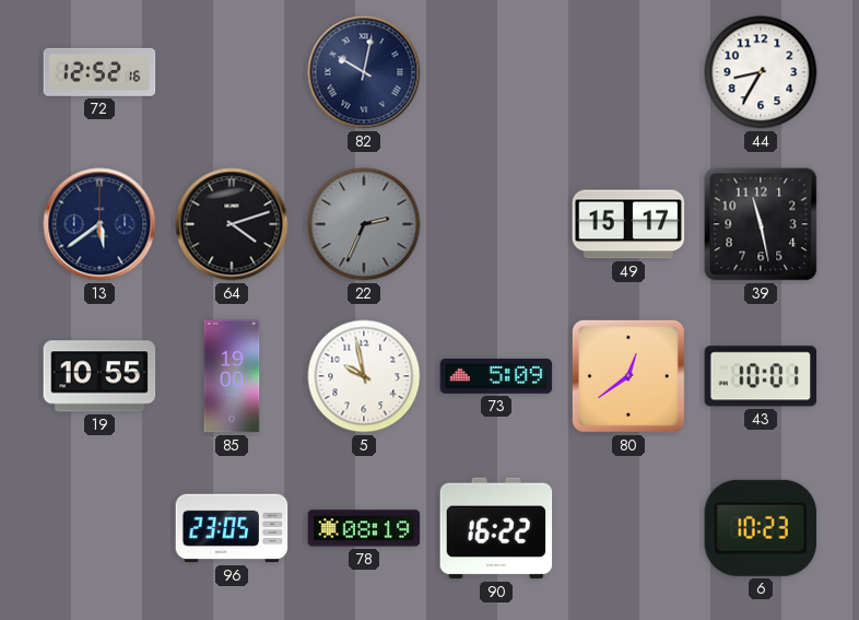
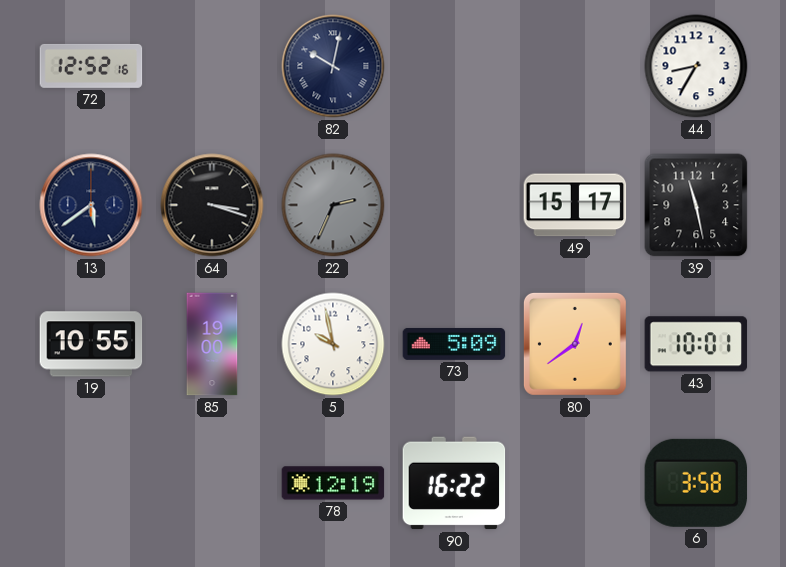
64: 4:12 -> 3:18 (212, 205)
96: 23:05 -> none (232, 528)
78: 08:19 -> 12:19 (333, 483)
6: 10:23 -> 3:58 (696, 483)
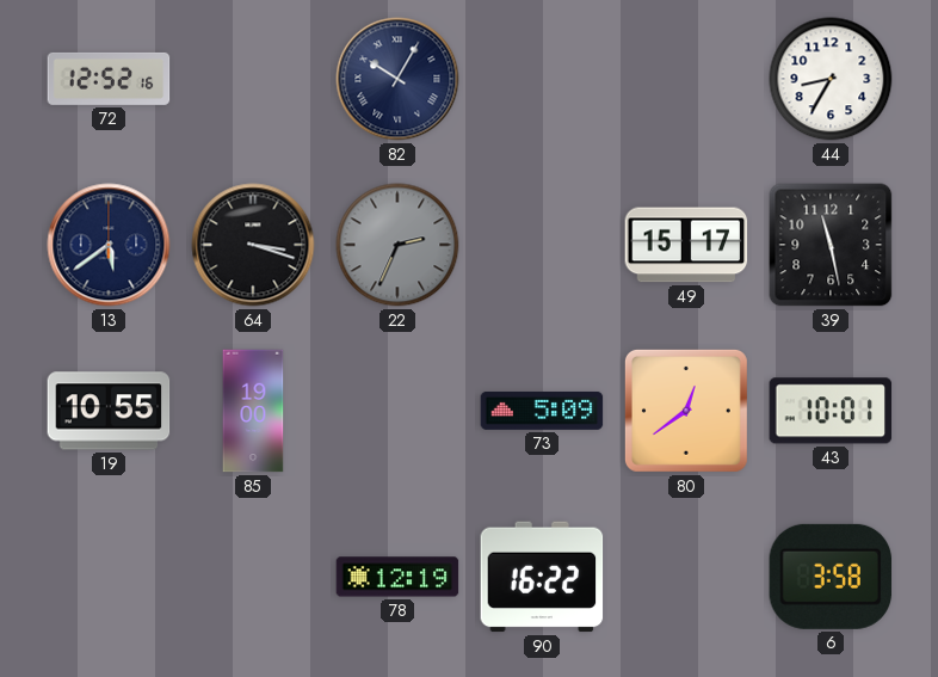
82: 10:02 -> 10:05 (397, 79)
5: 9:58 -> none (333, 344)
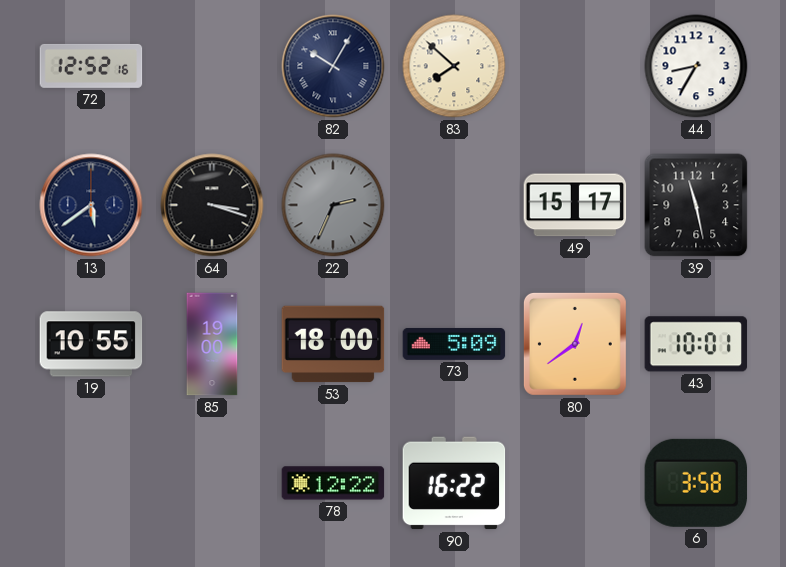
83: none -> 7:52 (454, 66)
53: none -> 18:00 (333, 344)
78: 12:19 -> 12:22 (333, 483)
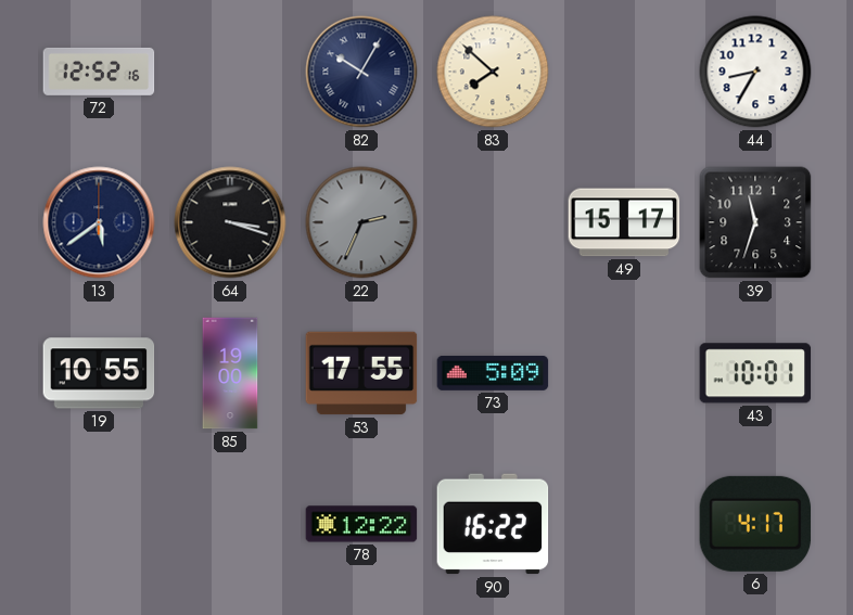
39: 11:28 -> 11:33 (755, 222)
53: 18:00 -> 17:55 (361, 373)
80: 12:39 -> none (575, 344)
6: 3:58 -> 4:17 (755, 524)
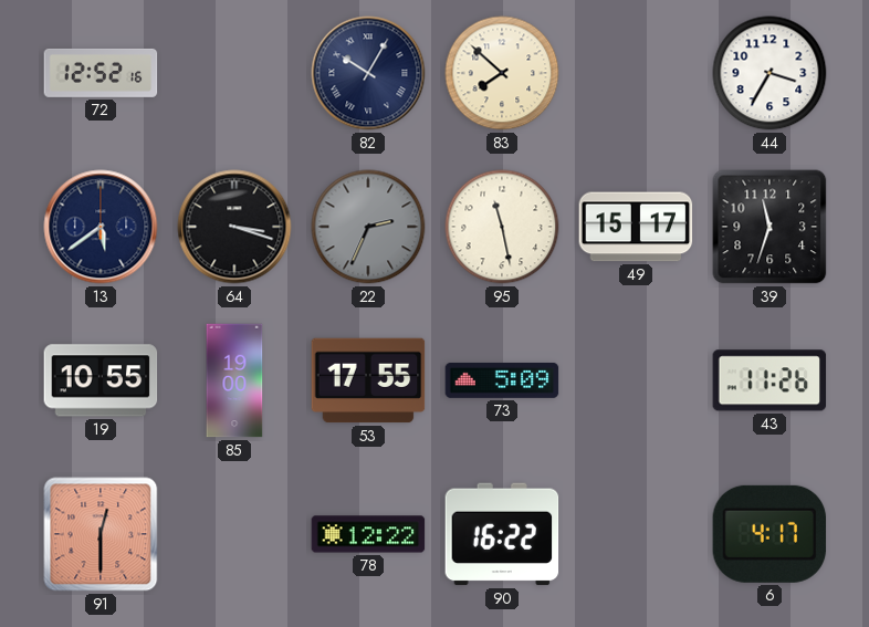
44: 8:35 -> 3:35 (769, 73)
95: none -> 11:28 (502, 227)
43: 10:01 -> 11:26 (769, 380)
91: none -> 12:30 (101, 534)
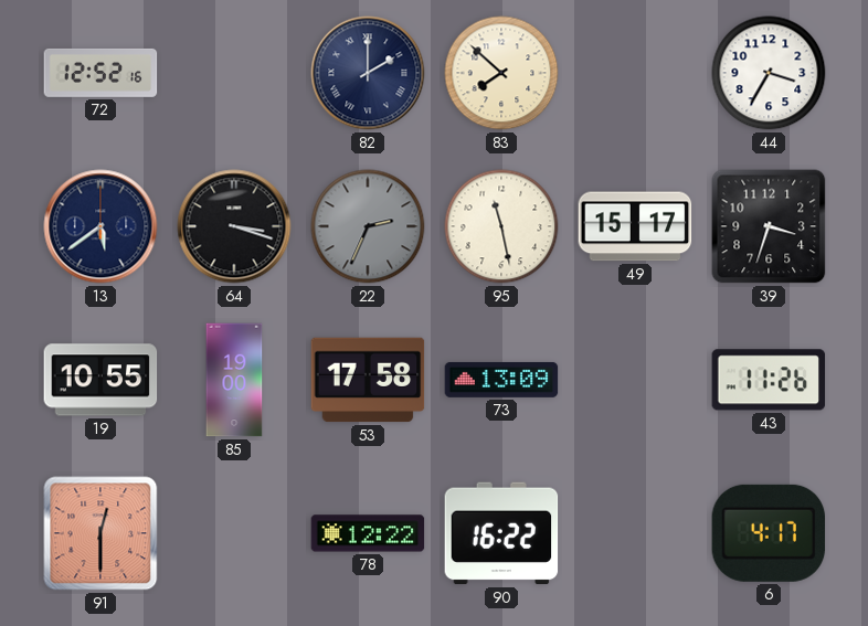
82: 10:05 -> 2:00 (368, 73)
39: 11:33 -> 3:33 (769, 226)
53: 17:55 -> 17:58 (368, 380)
73: 5:09 -> 13:09 (501, 380)
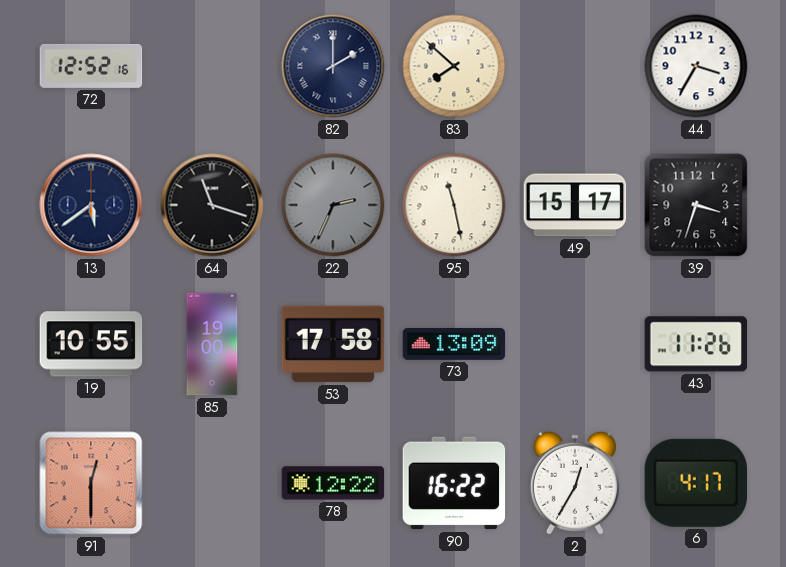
64: 3:18 -> 11:18 (212, 205)
2: none -> 12:35 (575, 483)
